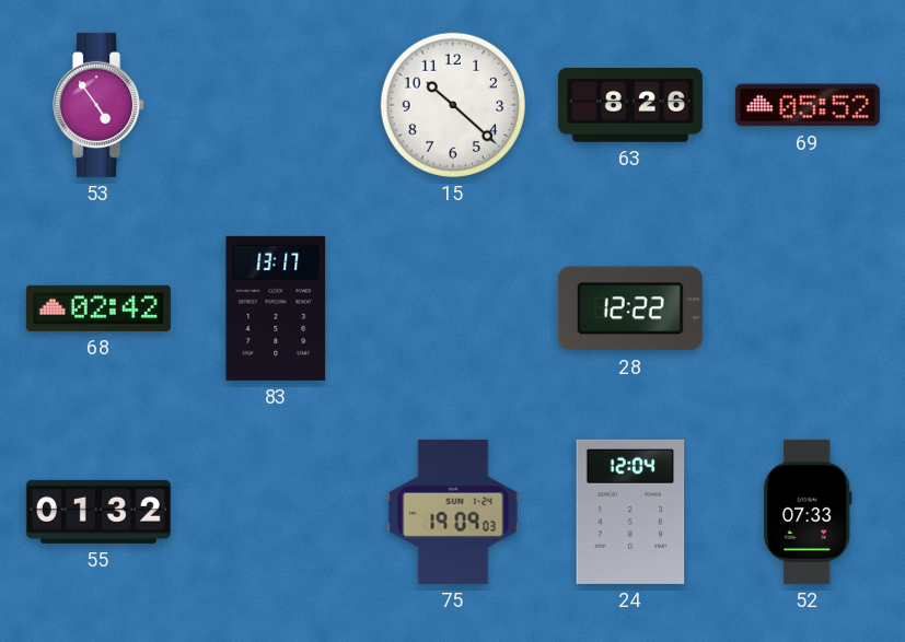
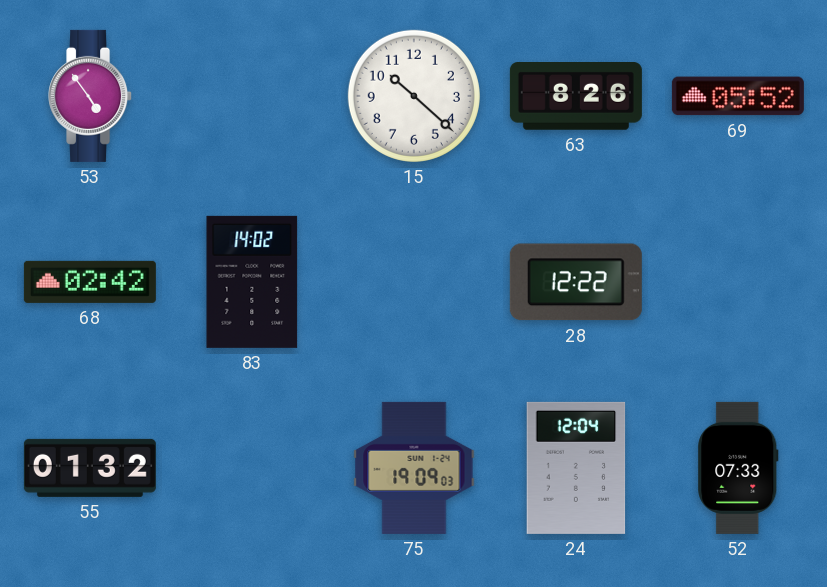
83: 13:17 -> 14:02 (252, 282)
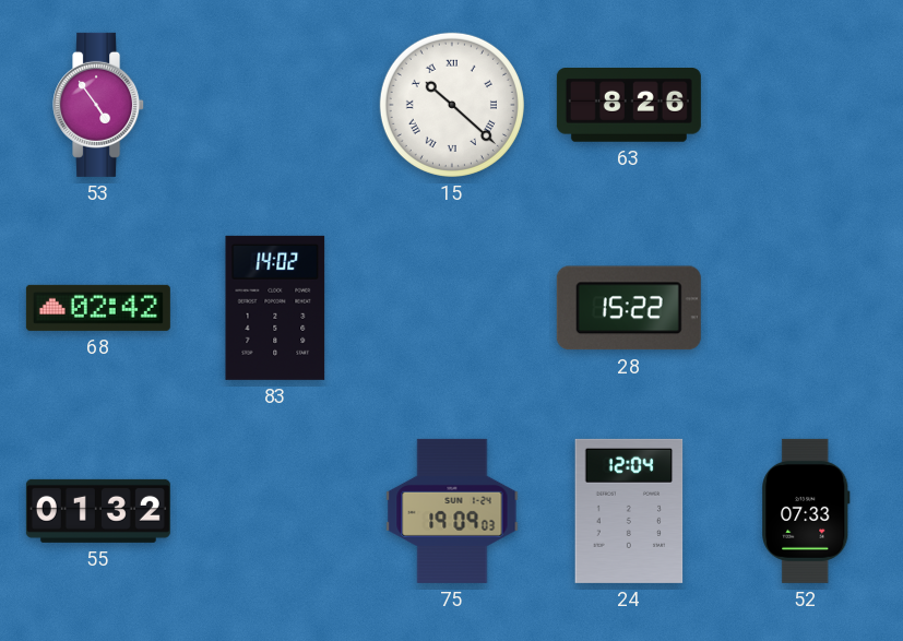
15 numerals: Arabic -> Roman (452, 105)
69: 05:52 -> none (738, 96)
28: 12:22 -> 15:22 (629, 308)
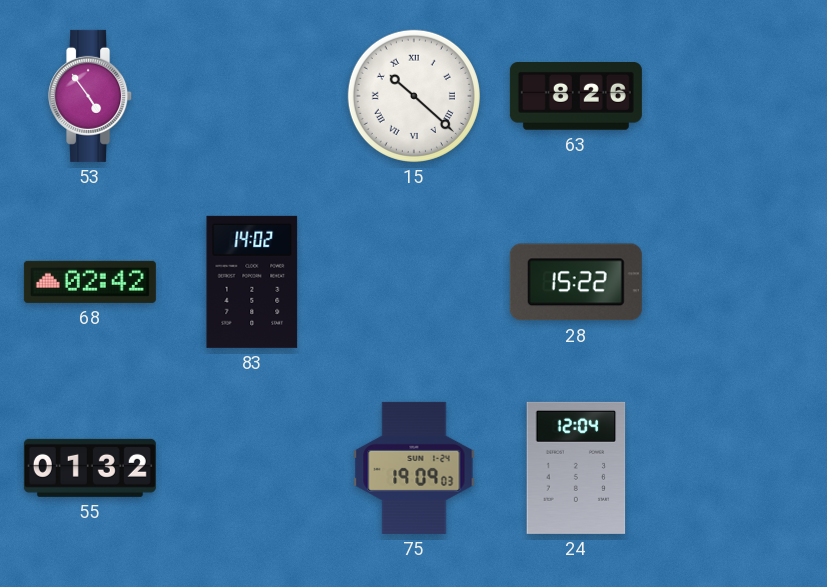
52: 07:33 -> none (806, 511)
